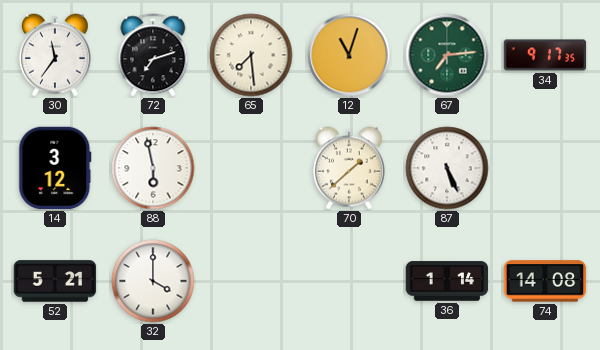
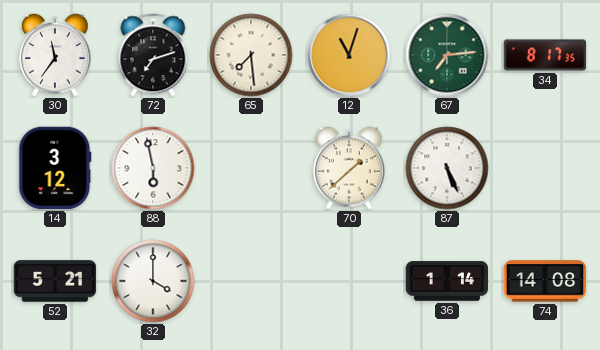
34: 9:17 -> 8:17 (545, 55)
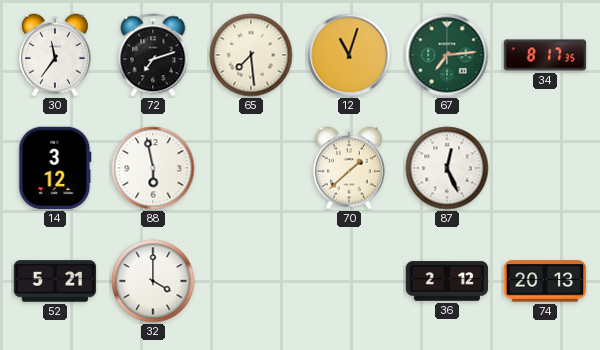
87: 5:26 -> 12:26 (447, 168)
36: 1:14 -> 2:12 (447, 281)
74: 14:08 -> 20:13 (545, 281)
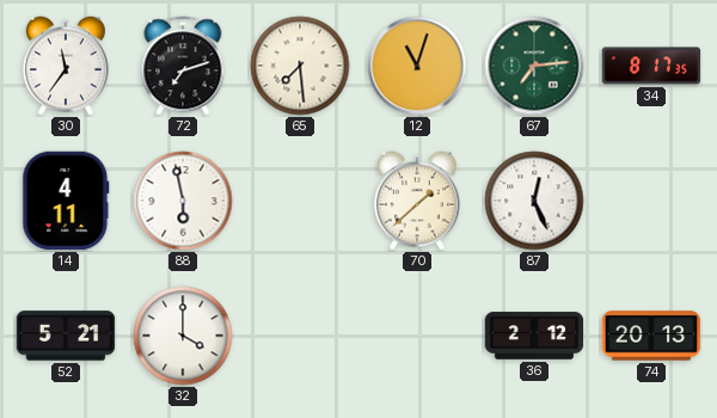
14: 3:12 -> 4:11 (66, 201)
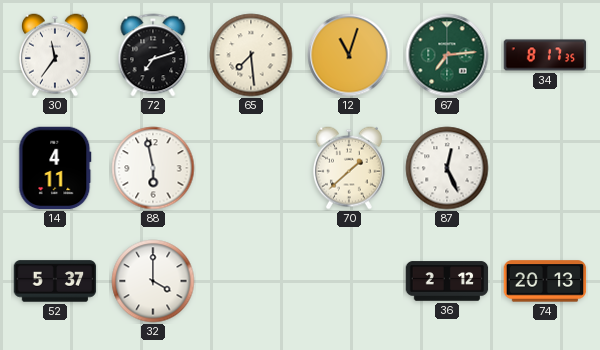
52: 5:21 -> 5:37 (55, 281)
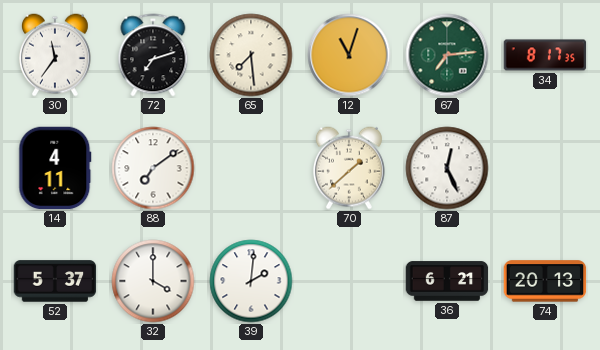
88: 5:58 -> 7:09 (153, 168)
39: none -> 2:01 (251, 281)
36: 2:12 -> 6:21 (447, 281)
